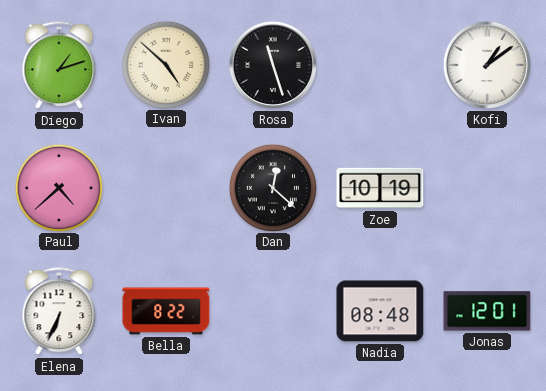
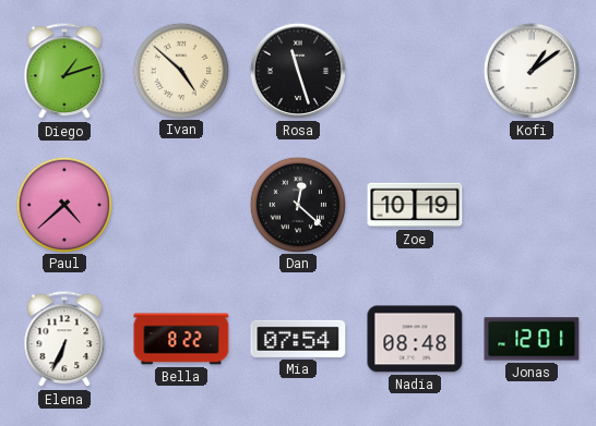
Mia: none -> 07:54 (298, 339)
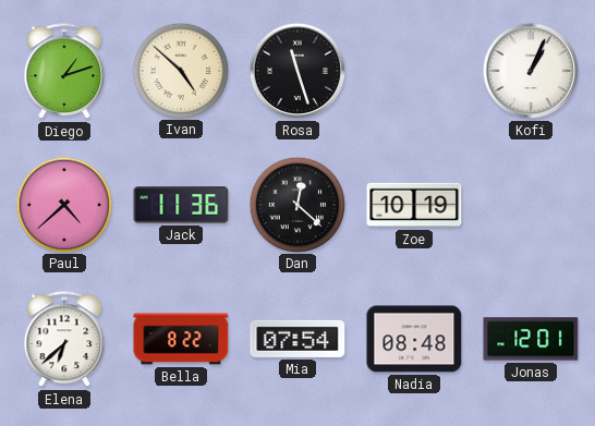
Kofi: 1:09 -> 1:04 (531, 71)
Jack: none -> 11:36 (181, 205)
Elena: 6:34 -> 6:38 (64, 340)
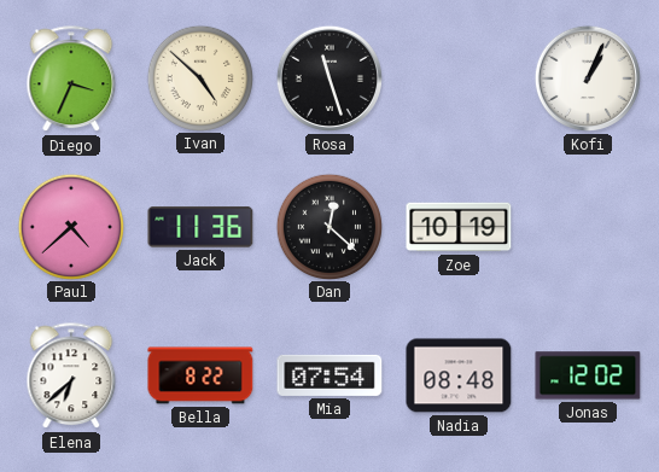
Diego: 1:12 -> 3:34 (71, 80)
Jonas: 12:01 -> 12:02 (588, 375)
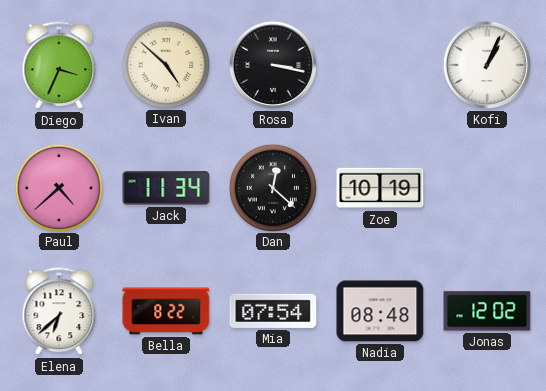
Rosa: 11:27 -> 3:17 (273, 65)
Jack: 11:36 -> 11:34 (166, 188)
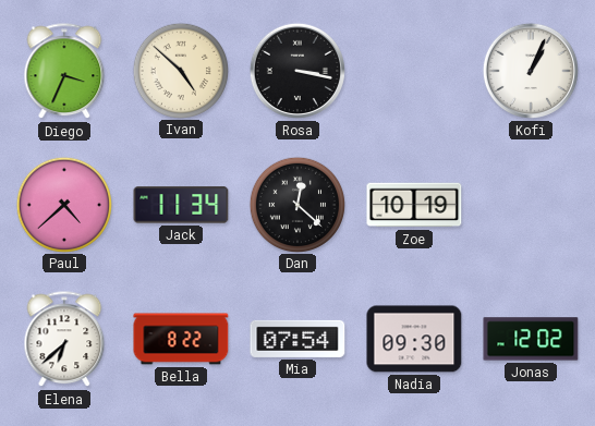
Nadia: 08:48 -> 09:30 (414, 339)
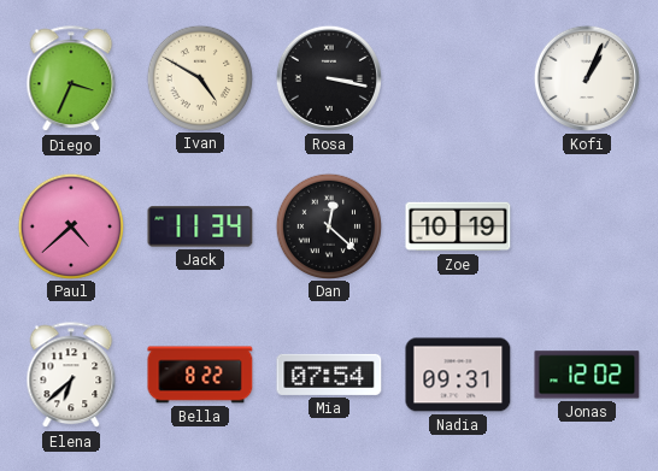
Ivan: 4:52 -> 4:50 (199, 77)
Nadia: 09:30 -> 09:31 (458, 375)
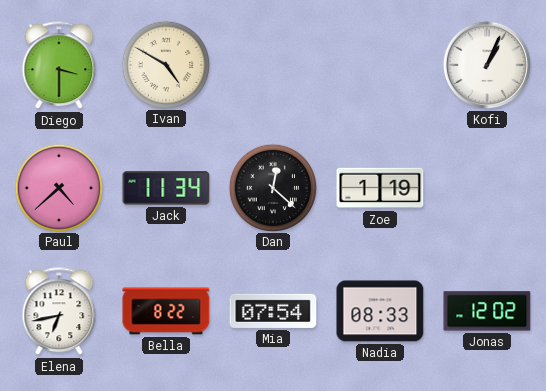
Diego: 3:34 -> 3:30 (59, 66)
Rosa: 3:17 -> none (329, 78)
Zoe: 10:19 -> 1:19 (380, 188)
Elena: 6:38 -> 6:43 (59, 312)
Nadia: 09:31 -> 08:33 (380, 311)
